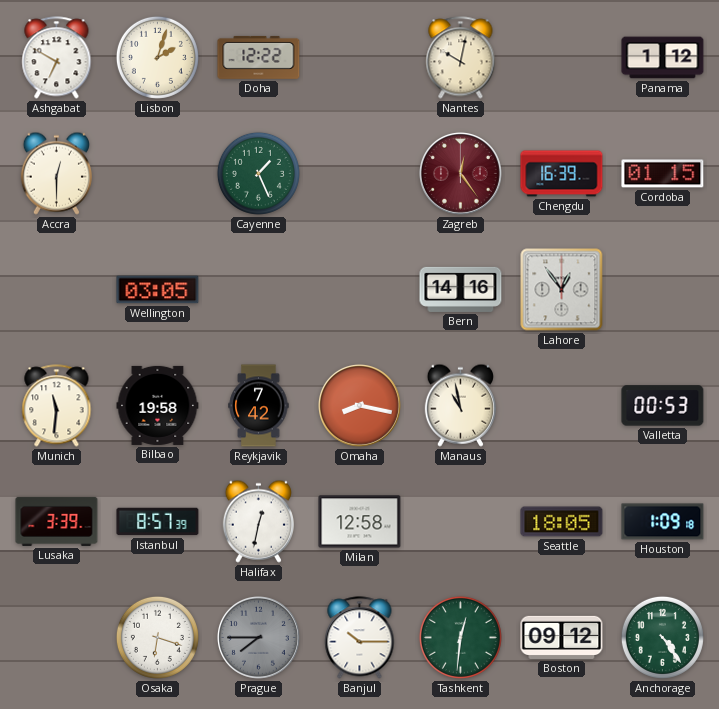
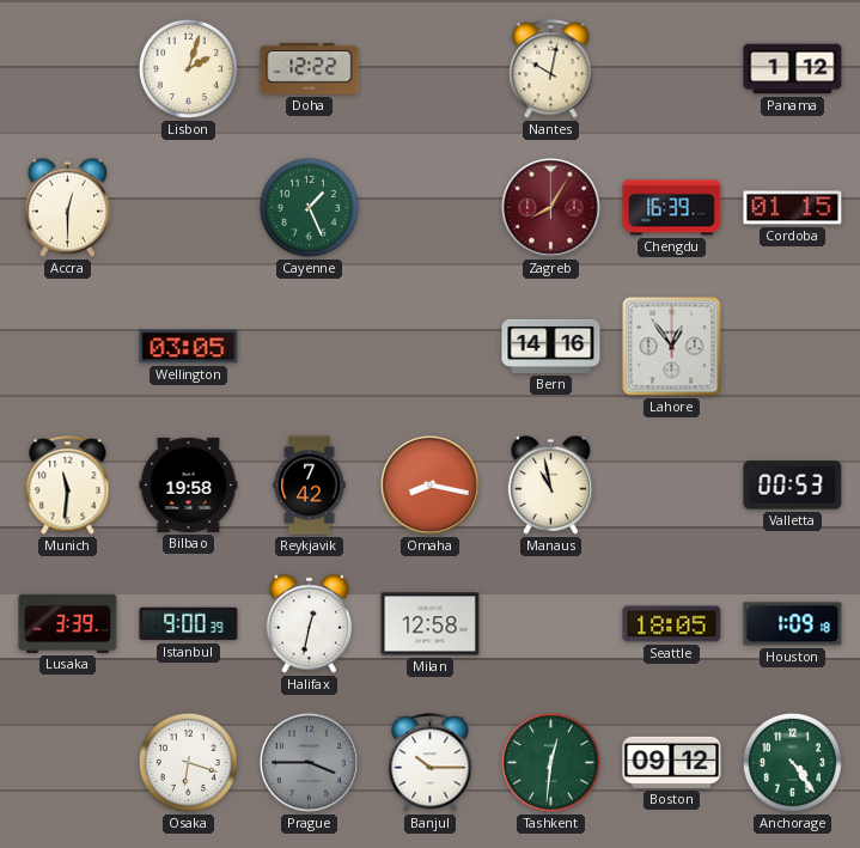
Ashgabat: 6:50 -> none (57, 58)
Zagreb: 12:24 -> 8:05 (550, 207)
Istanbul: 8:57 -> 9:00 (189, 624)
Prague: 7:45 -> 3:45 (309, 762)
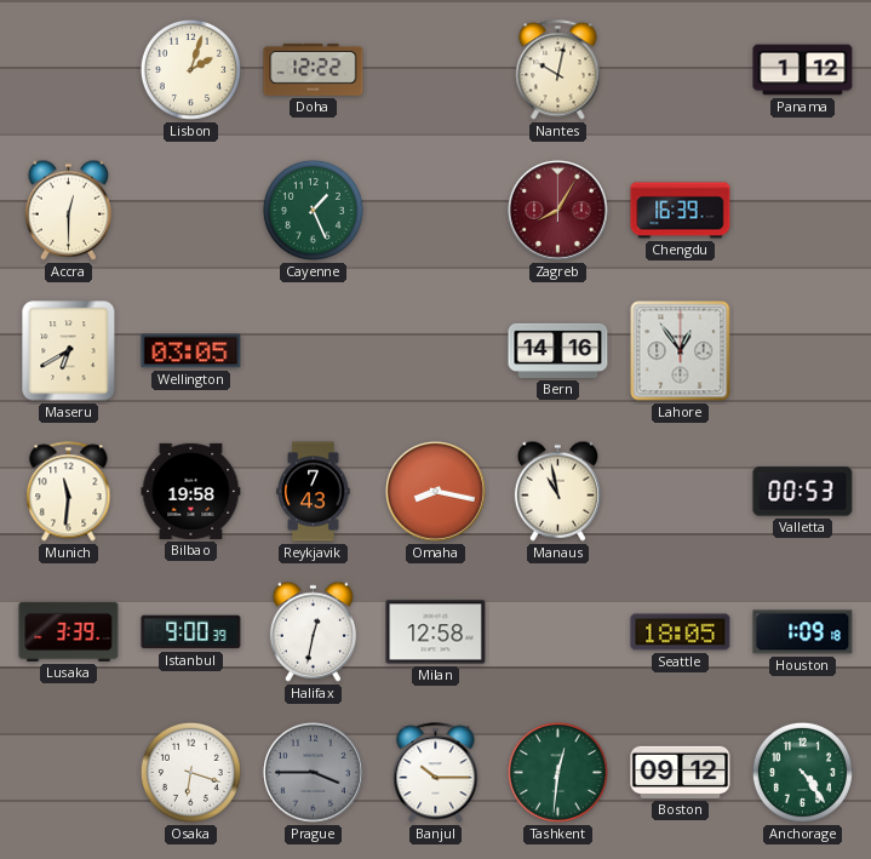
Cordoba: 01:15 -> none (793, 208)
Maseru: none -> 6:40 (69, 351)
Reykjavik: 7:42 -> 7:43 (314, 492)
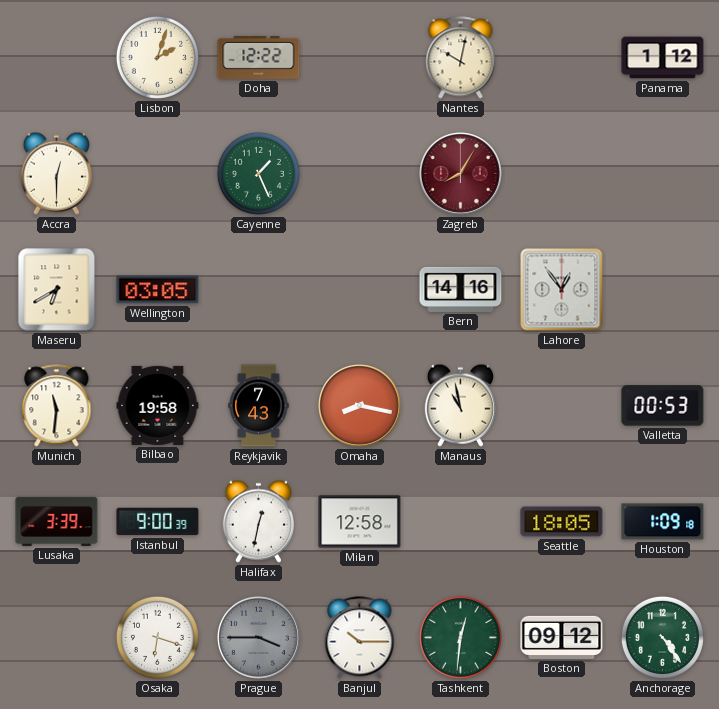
Chengdu: 16:39 -> none (681, 211)
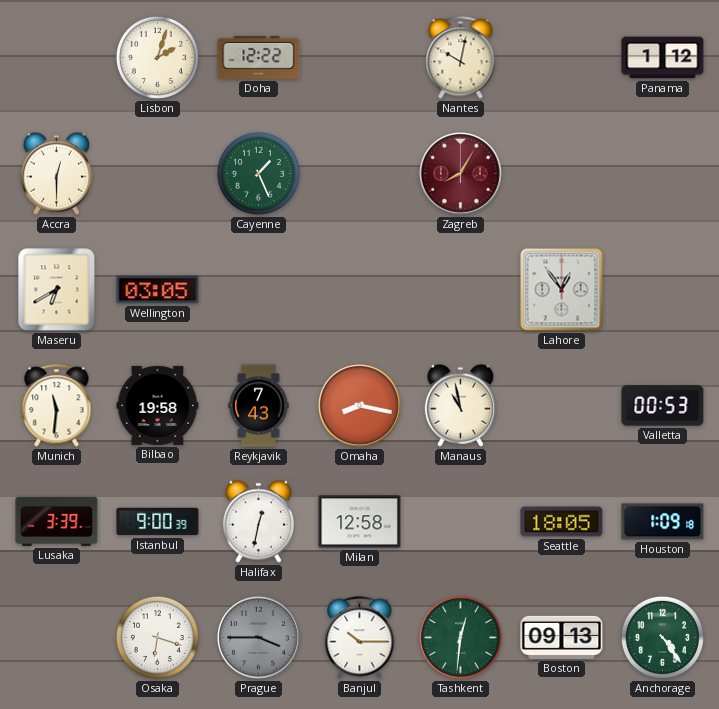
Bern: 14:16 -> none (461, 289)
Boston: 09:12 -> 09:13 (562, 637)
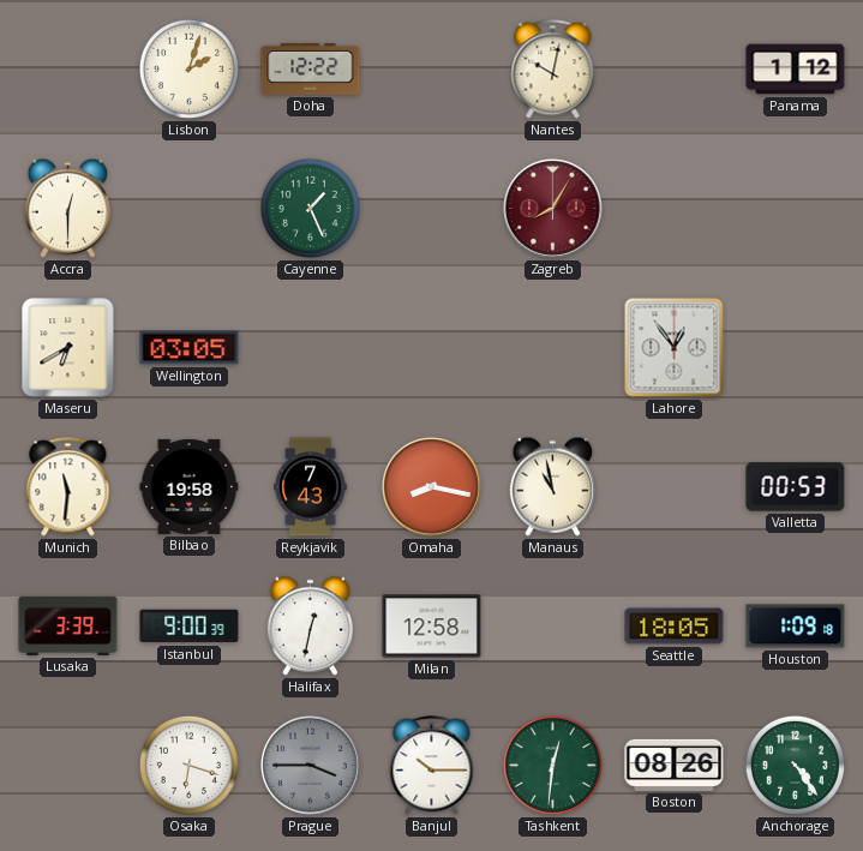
Boston: 09:13 -> 08:26 (675, 765)
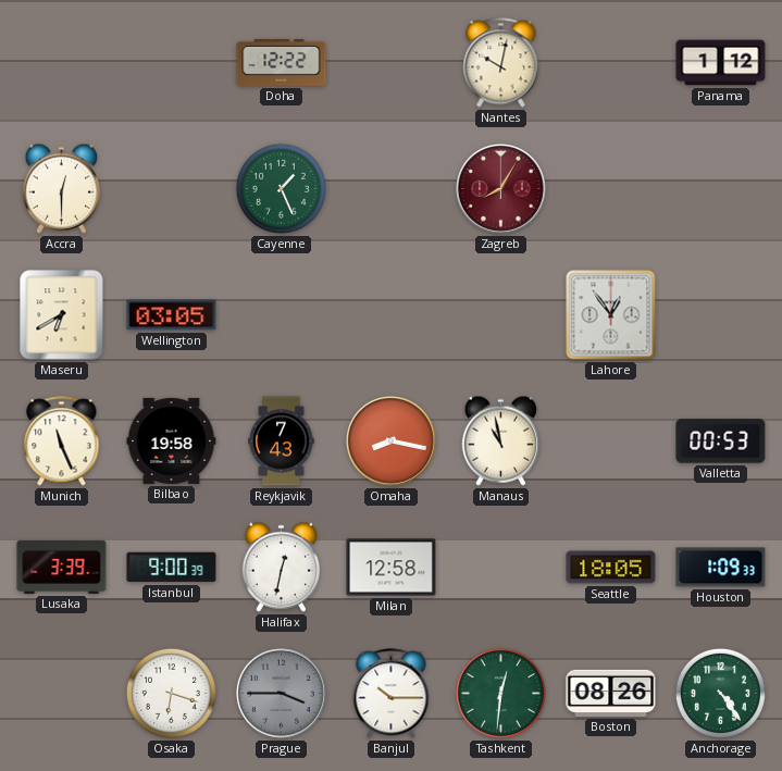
Lisbon: 2:03 -> none (188, 68)
Munich: 11:31 -> 11:26 (62, 442)
Houston: 1:09:18 -> 1:09:33 (721, 568)
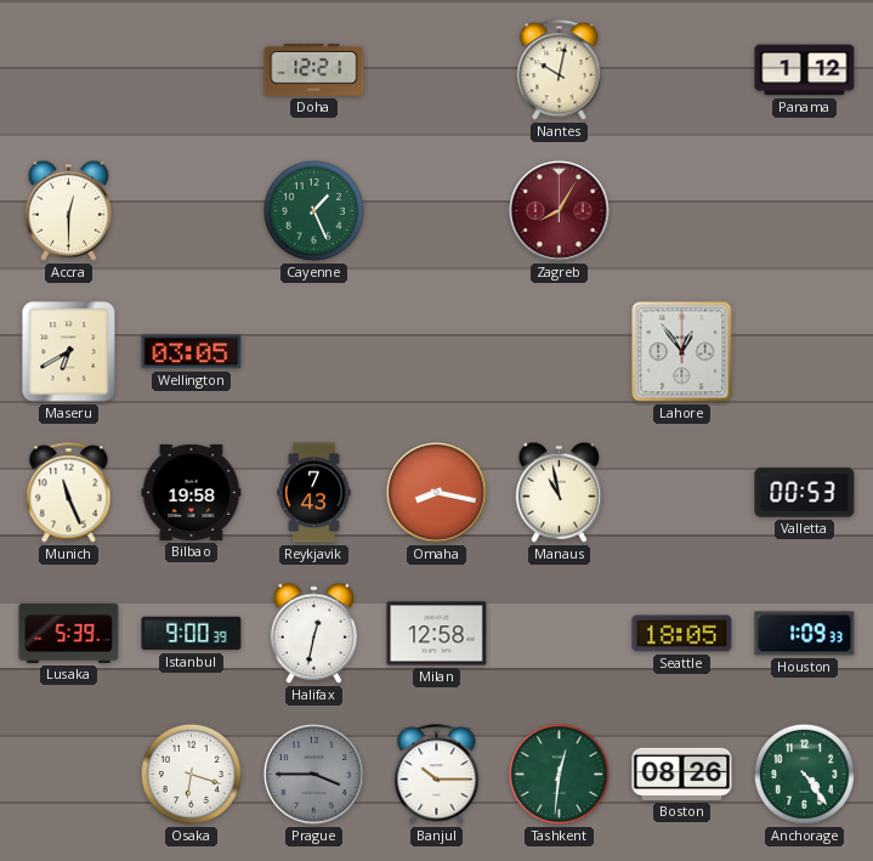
Doha: 12:22 -> 12:21 (314, 69)
Lusaka: 3:39 -> 5:39 (69, 633)
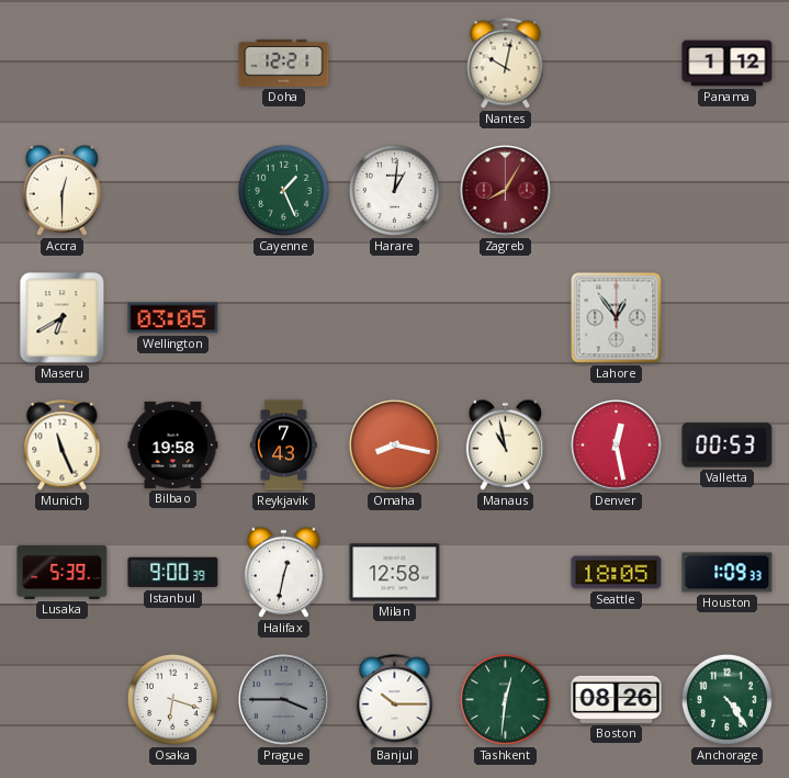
Harare: none -> 1:01 (394, 190)
Denver: none -> 12:28 (616, 444)
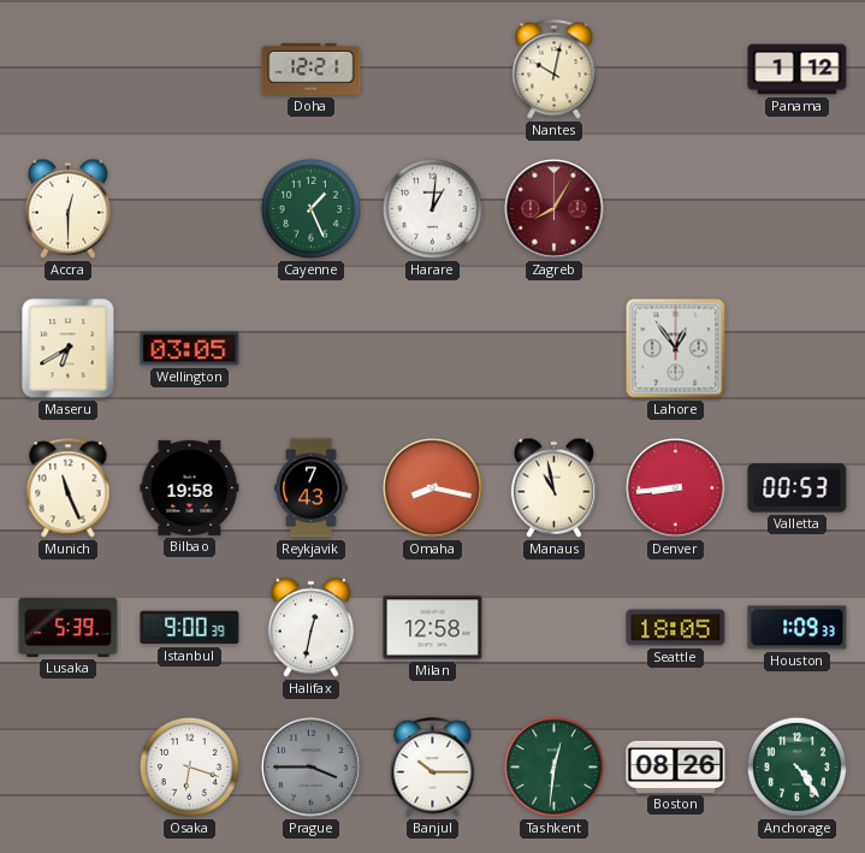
Denver: 12:28 -> 8:44 (675, 487)
